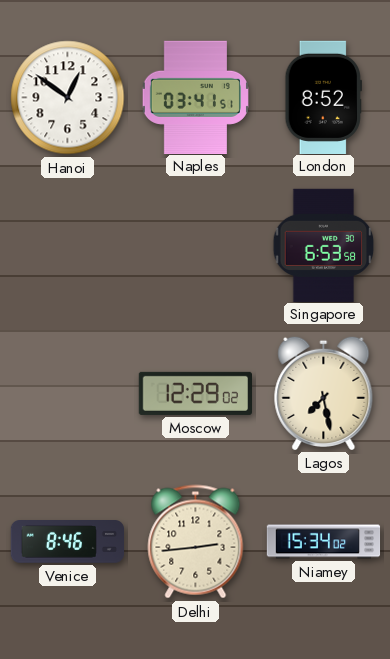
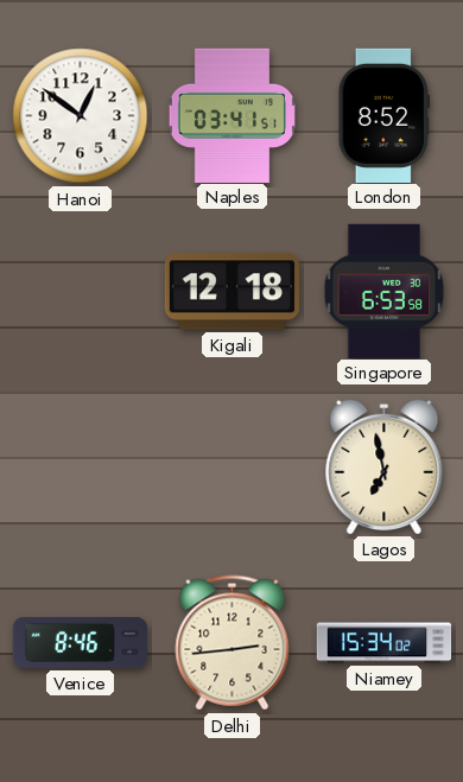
Kigali: none -> 12:18 (231, 292)
Moscow: 12:29 -> none (195, 393)
Lagos: 7:28 -> 6:58 (385, 466)
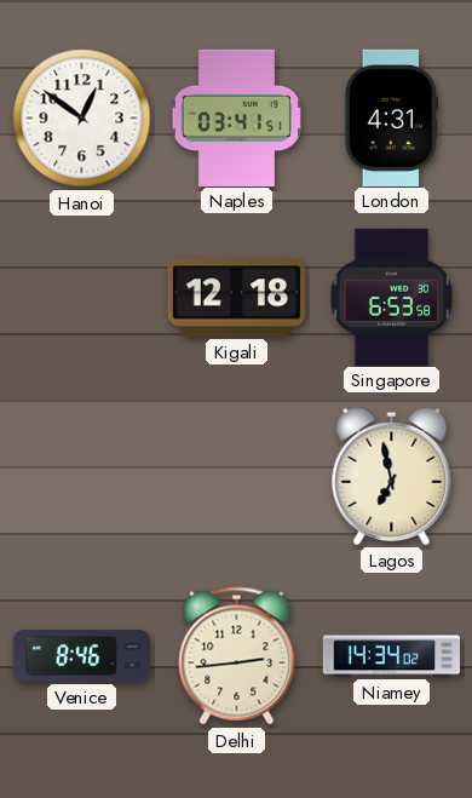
London: 8:52 -> 4:31 (391, 117)
Niamey: 15:34 -> 14:34 (392, 656)
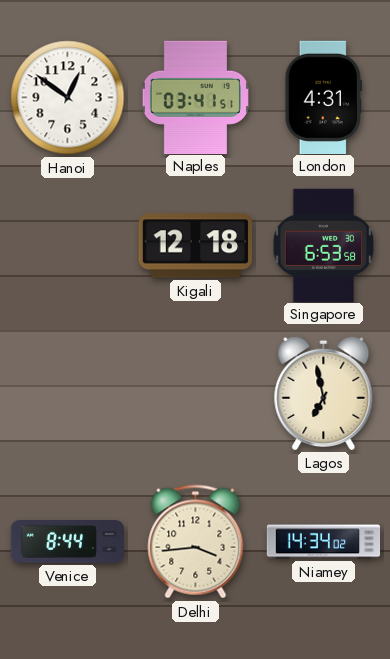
Venice: 8:46 -> 8:44 (67, 542)
Delhi: 2:44 -> 3:44 (196, 542)
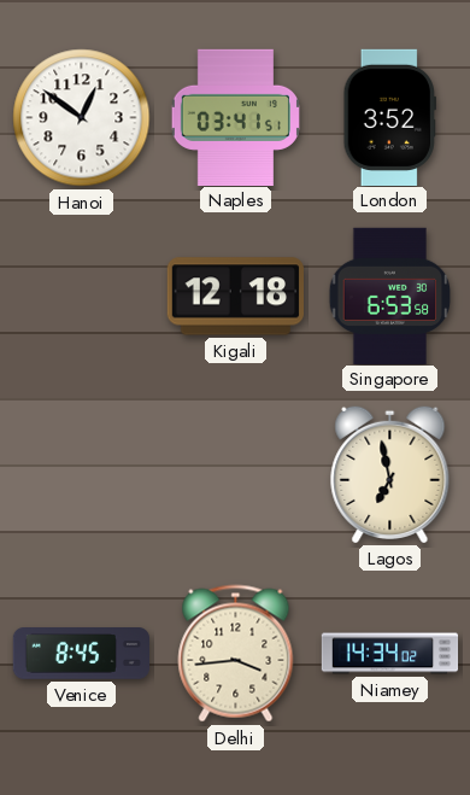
London: 4:31 -> 3:52 (389, 117)
Venice: 8:44 -> 8:45 (81, 654)
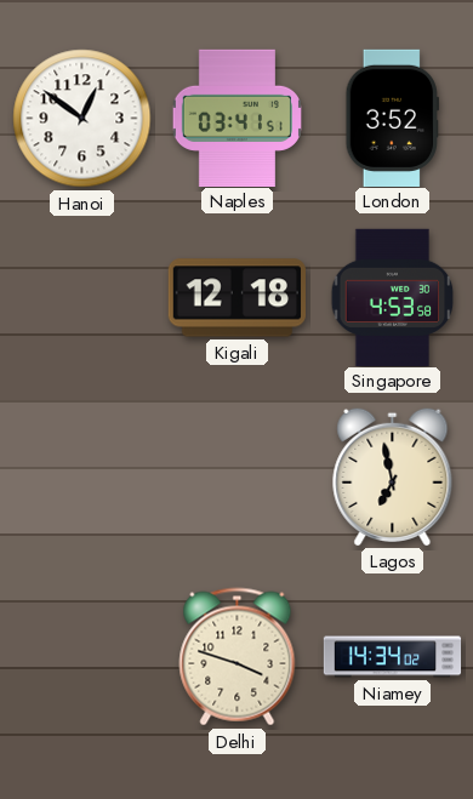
Singapore: 6:53 -> 4:53 (393, 297)
Venice: 8:45 -> none (81, 654)
Delhi: 3:44 -> 3:48 (238, 657)
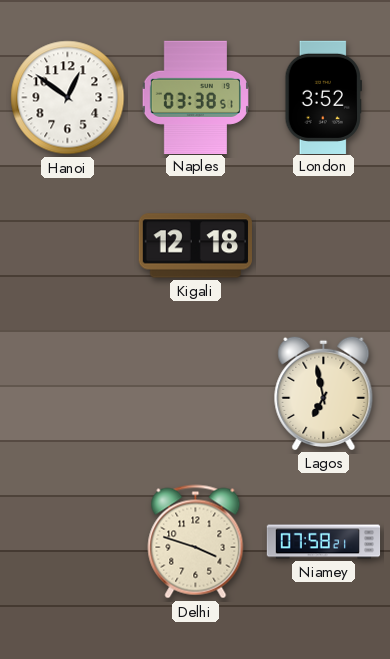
Naples: 03:41 -> 03:38 (195, 97)
Singapore: 4:53 -> none (393, 297)
Niamey: 14:34 -> 07:58 (324, 542)
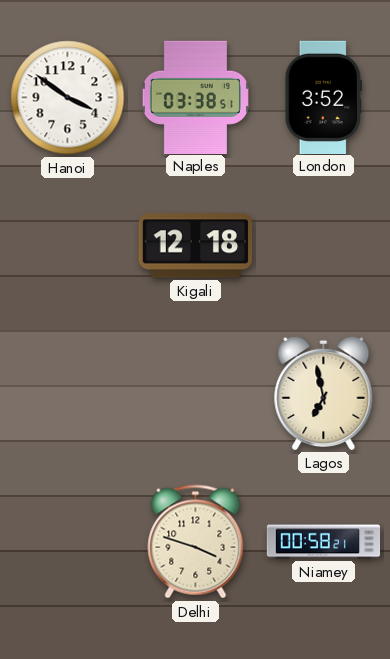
Hanoi: 12:51 -> 3:51 (68, 98)
Niamey: 07:58 -> 00:58 (324, 542)
